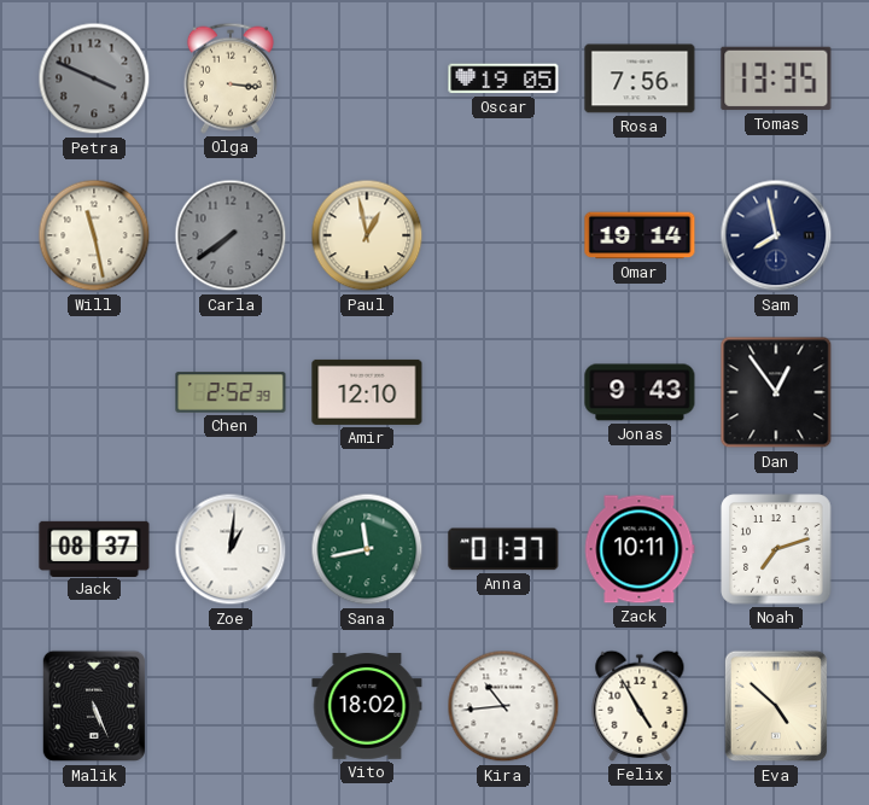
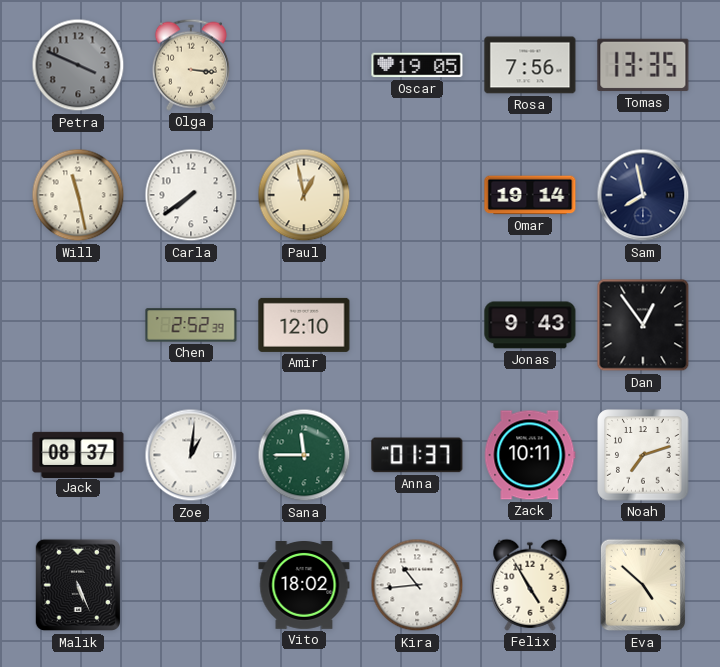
Carla dial: grey -> white (191, 195)
Sana: 11:43 -> 11:45 (304, 455)
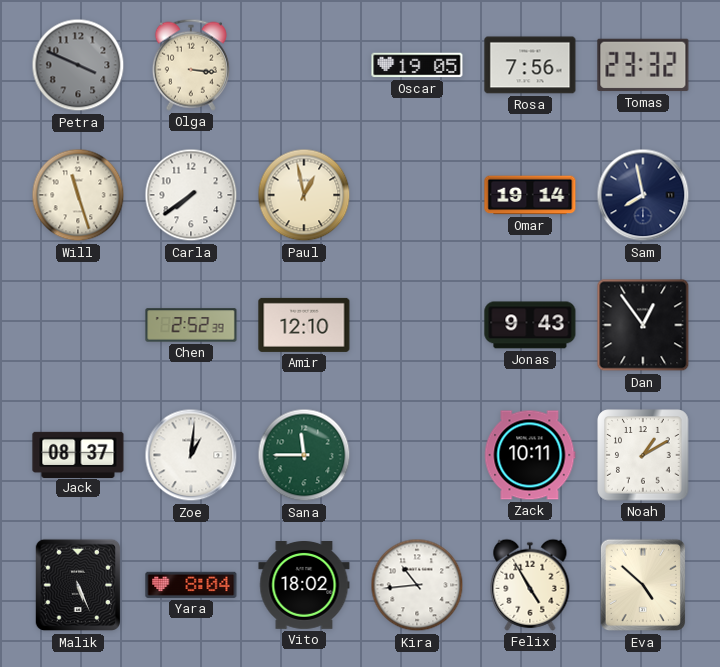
Tomas: 13:35 -> 23:32 (643, 65)
Will: 11:28 -> 11:27 (78, 195)
Anna: 01:37 -> none (417, 455)
Noah: 7:12 -> 1:10 (643, 455)
Yara: none -> 8:04 (191, 585)
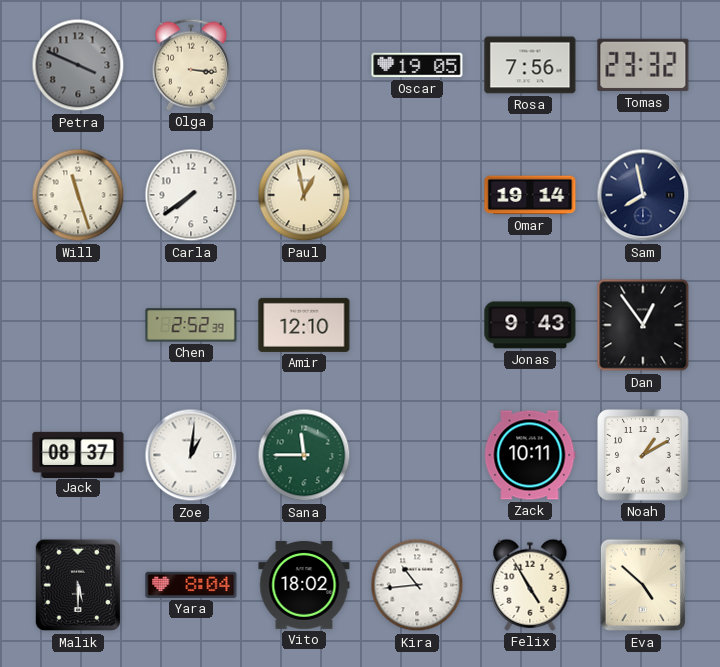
Malik: 5:26 -> 5:30 (77, 585)
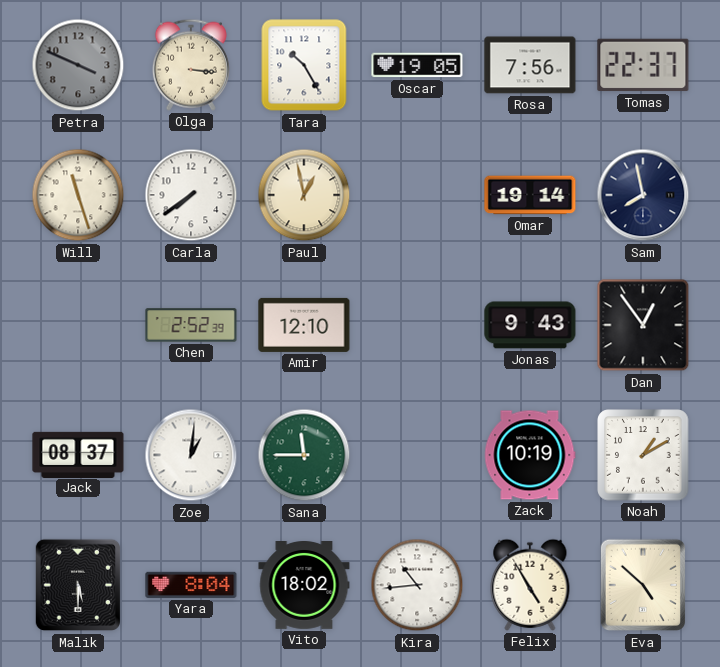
Tara: none -> 10:25 (304, 65)
Tomas: 23:32 -> 22:37 (643, 65)
Zack: 10:11 -> 10:19 (530, 455)
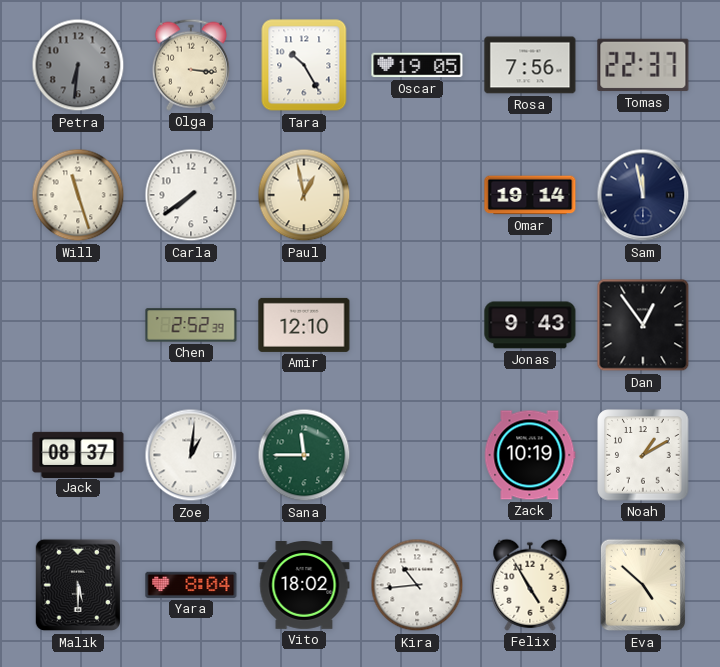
Petra: 3:49 -> 6:31 (78, 65)
Sam: 7:58 -> 11:58 (643, 195)
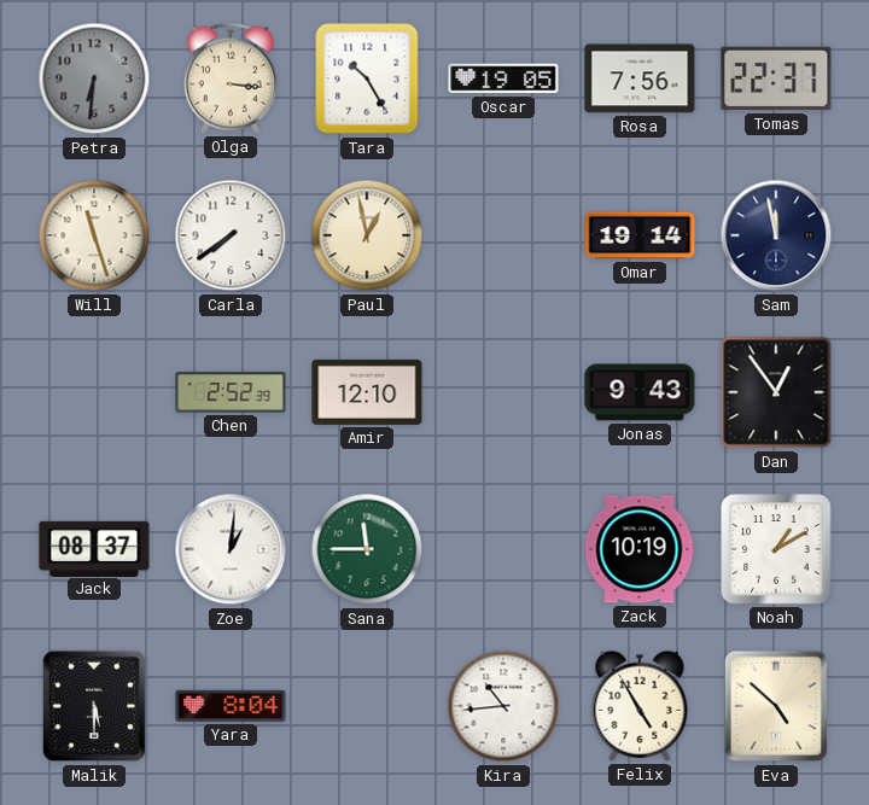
Vito: 18:02 -> none (304, 586)
